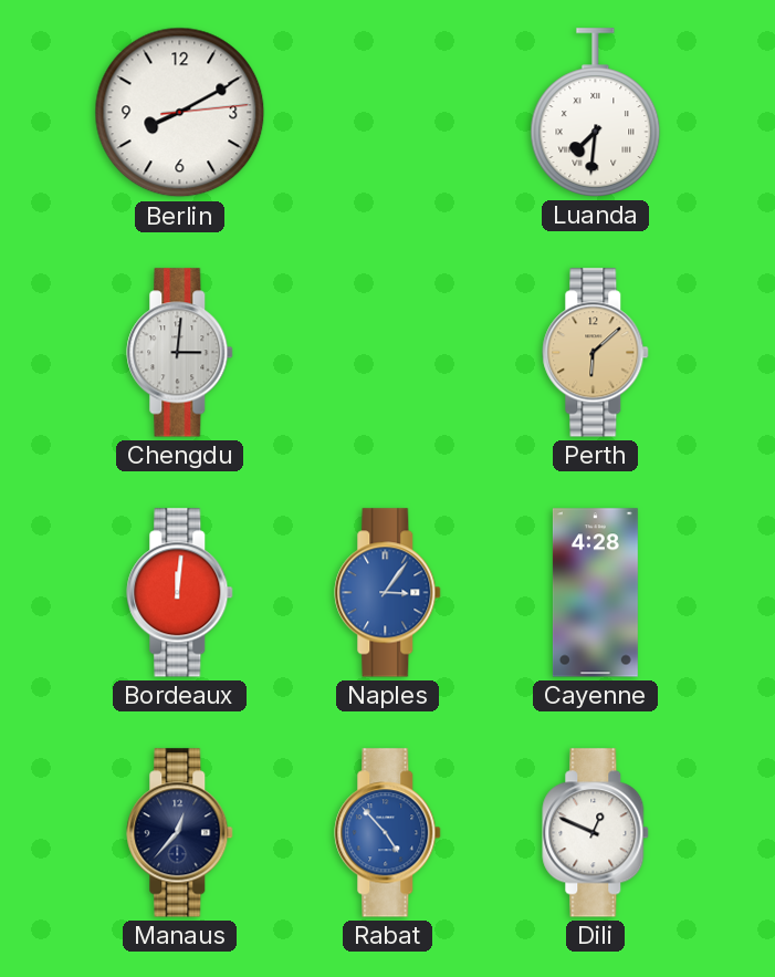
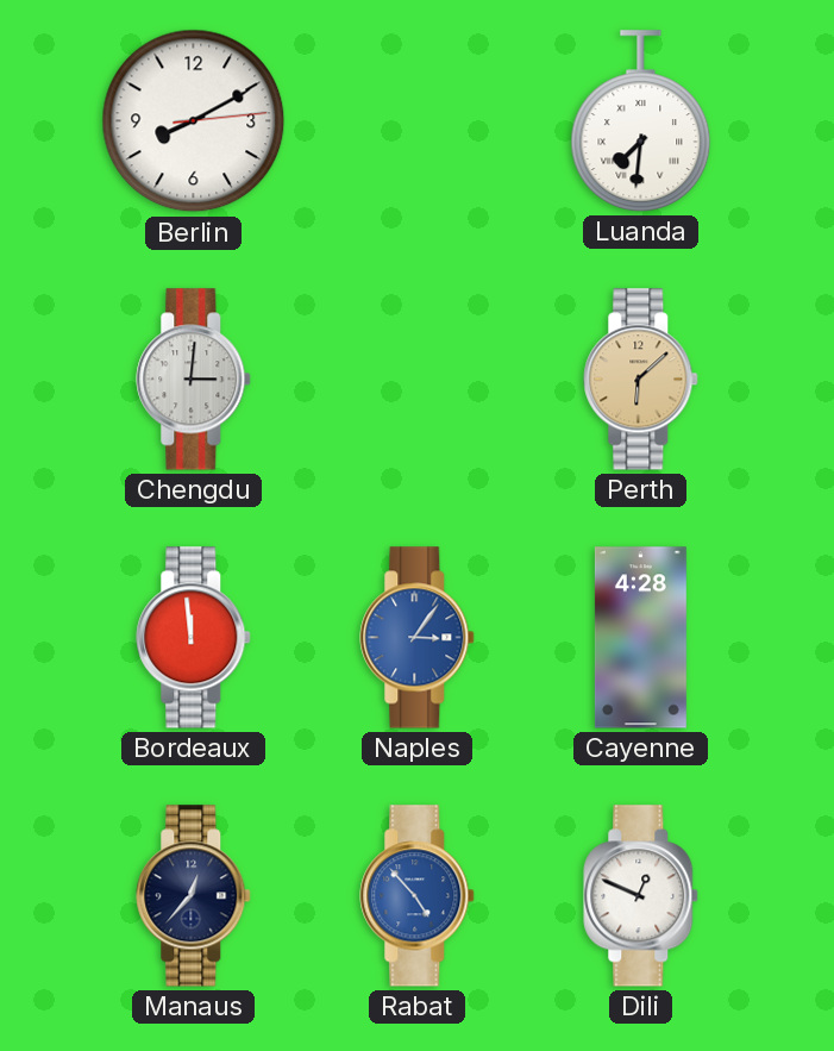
Bordeaux: 12:01 -> 11:59 (194, 638)
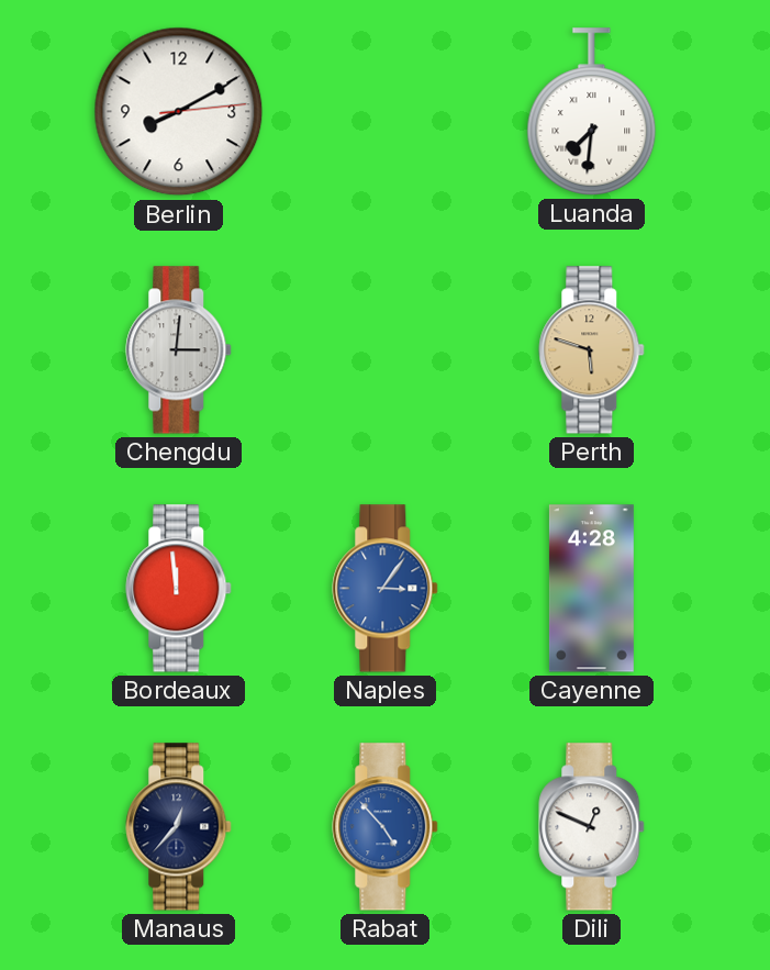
Perth: 6:08 -> 5:48 (592, 350)
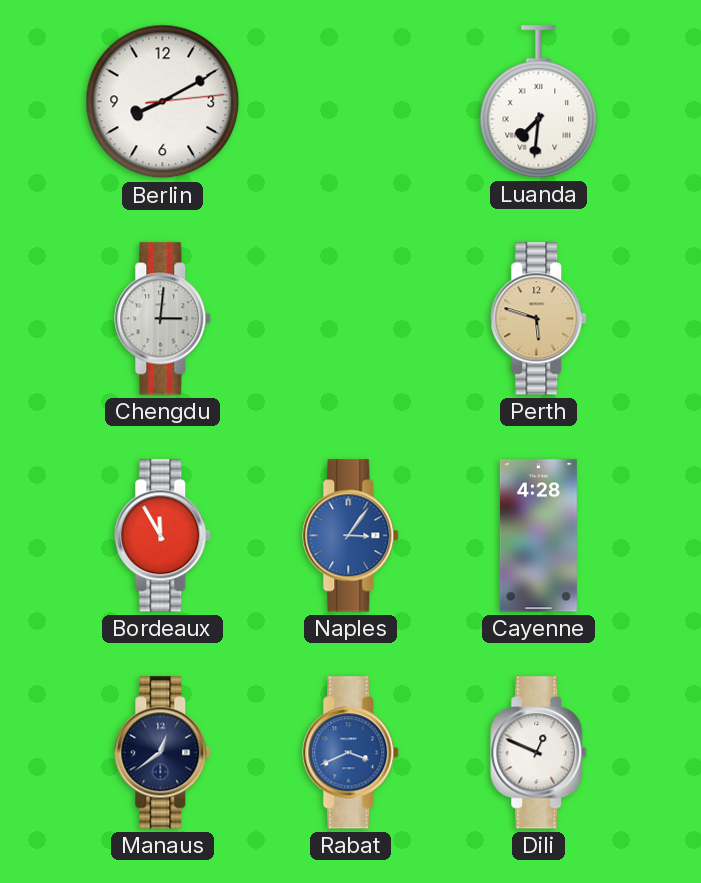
Bordeaux: 11:59 -> 11:55 (163, 536)
Manaus: 12:37 -> 12:39 (163, 753)
Rabat: 4:53 -> 3:41 (351, 753)
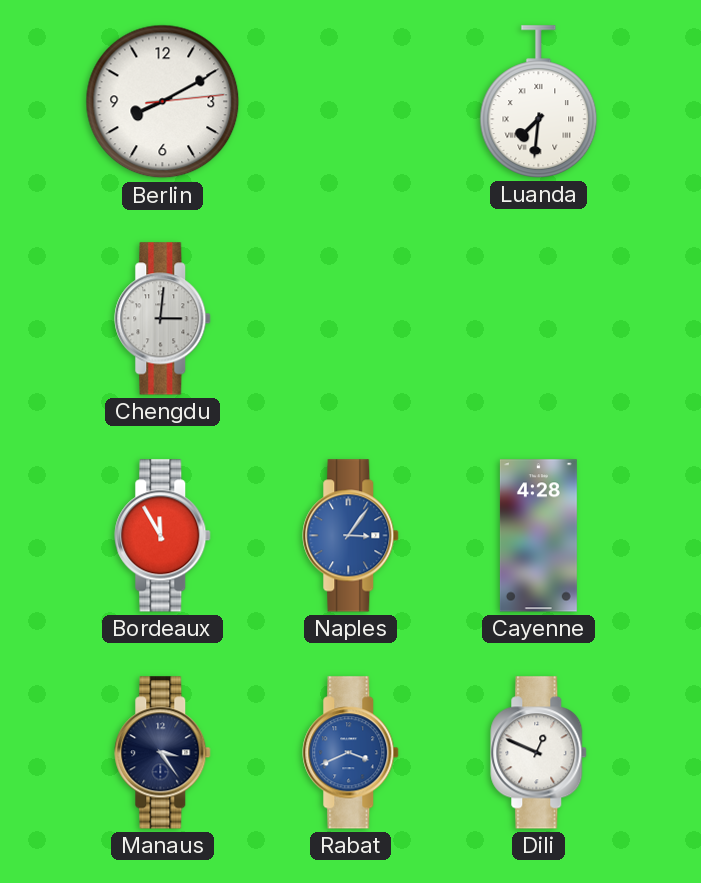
Perth: 5:48 -> none (539, 319)
Manaus: 12:39 -> 3:24 (163, 753)
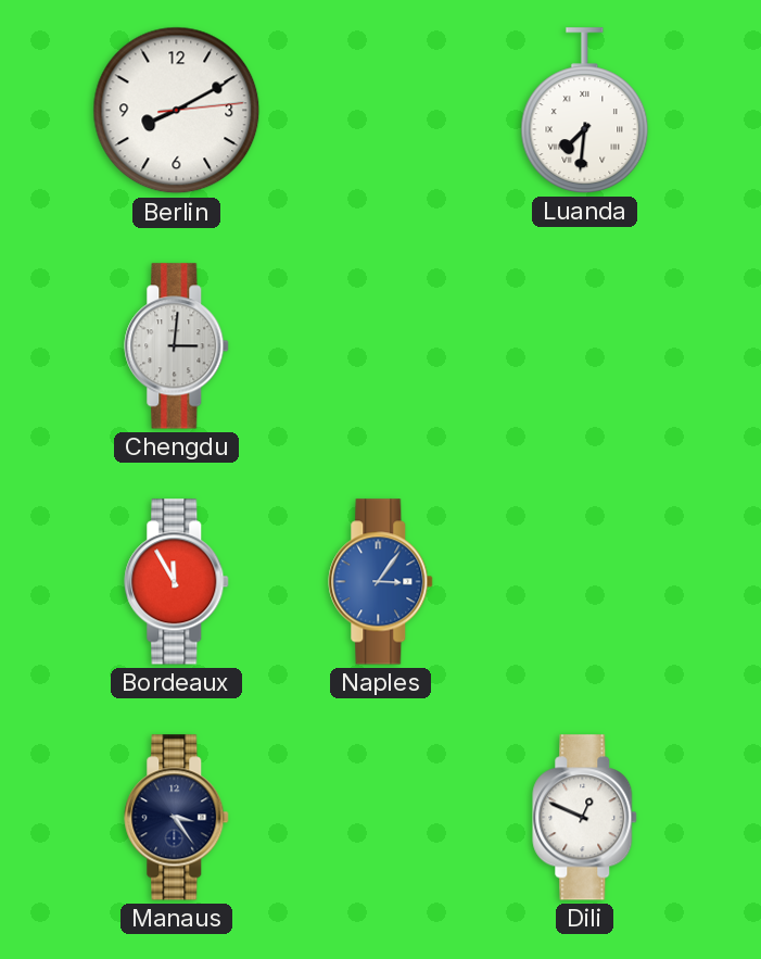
Cayenne: 4:28 -> none (538, 536)
Rabat: 3:41 -> none (351, 753)
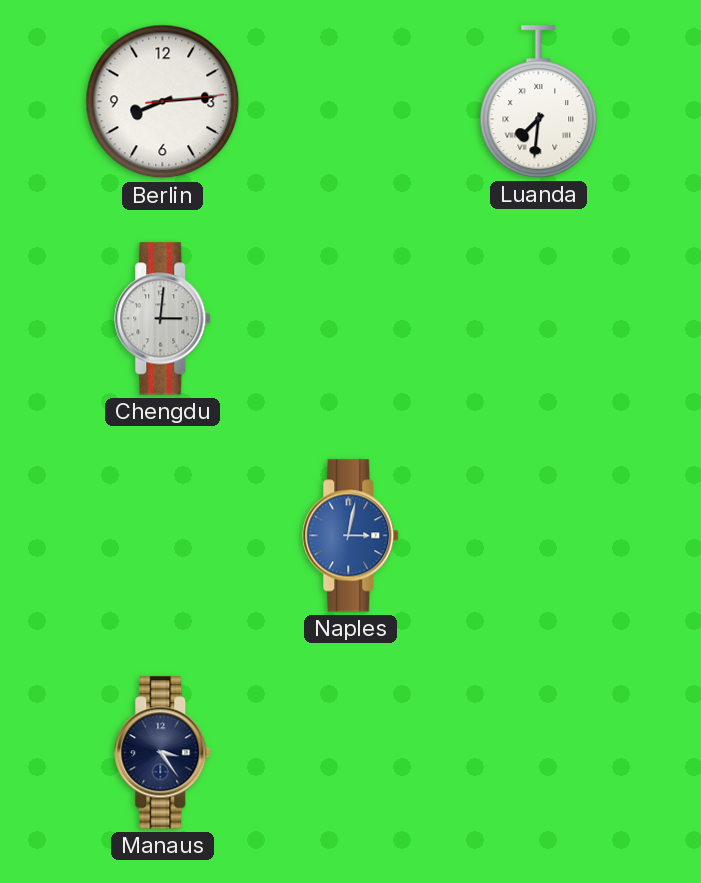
Berlin: 8:10 -> 8:14 (163, 102)
Bordeaux: 11:55 -> none (177, 582)
Naples: 3:06 -> 3:02 (351, 536)
Dili: 12:49 -> none (585, 818)
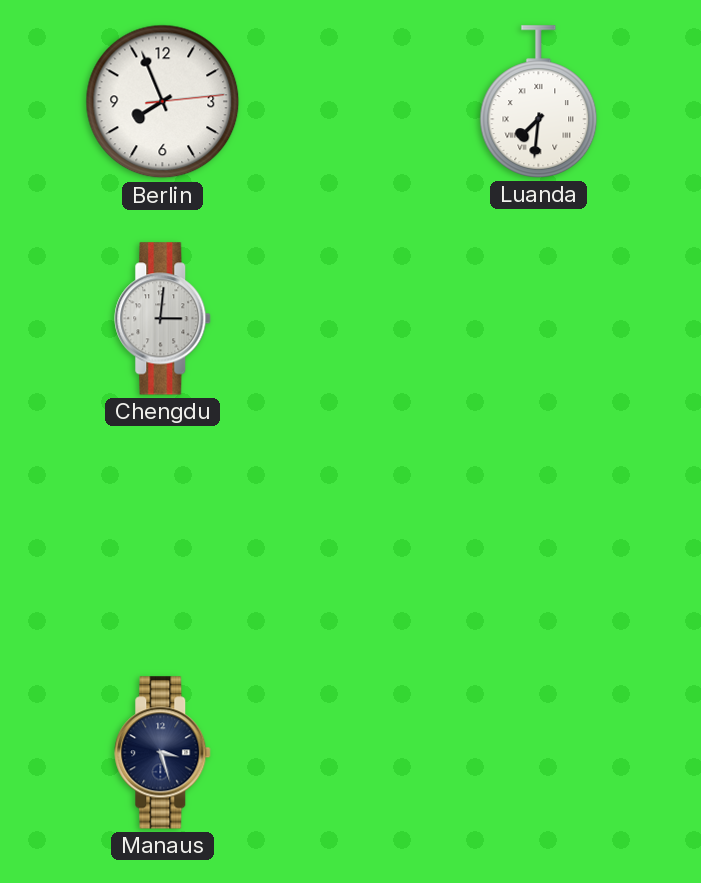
Berlin: 8:14 -> 7:56 (163, 102)
Naples: 3:02 -> none (351, 536)
Manaus: 3:24 -> 3:27 (163, 753)
